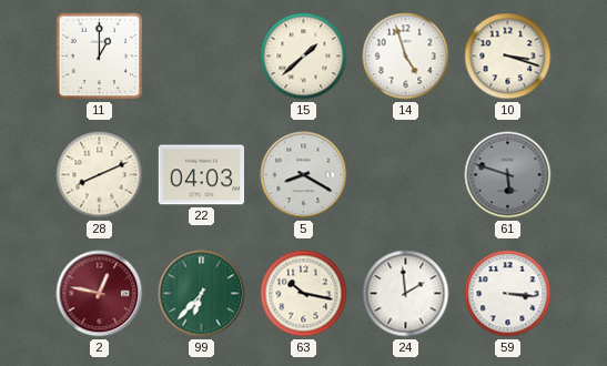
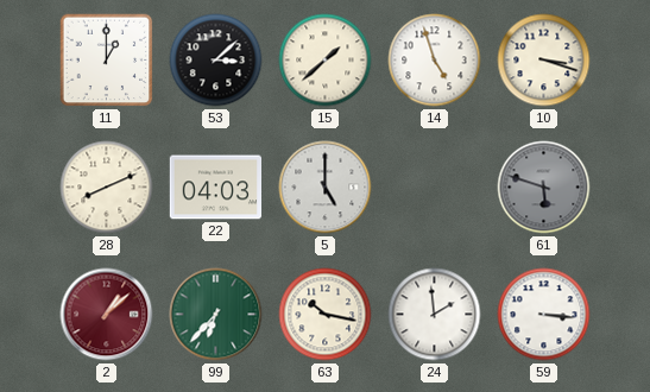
53: none -> 3:08 (216, 61)
5: 8:20 -> 5:00 (326, 188)
2: 12:47 -> 1:08 (107, 315)
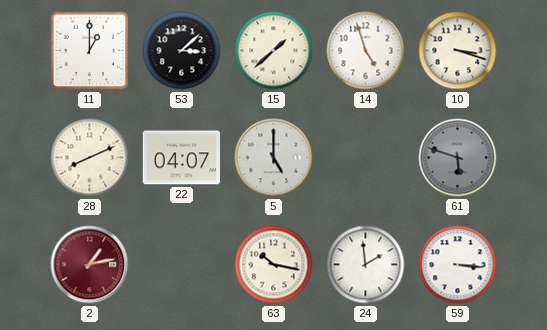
22: 04:03 -> 04:07 (181, 158)
2: 1:08 -> 1:13 (90, 265)
99: 6:37 -> none (216, 315)
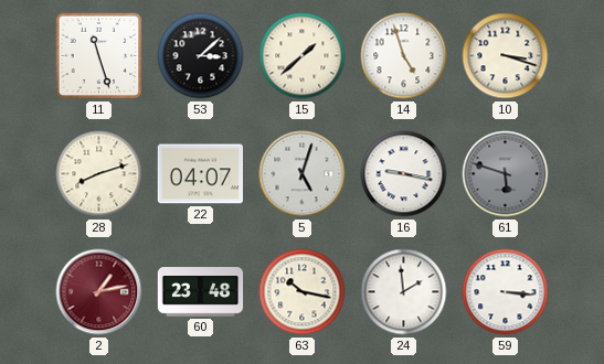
11: 1:00 -> 11:27 (99, 56)
28: 8:11 -> 8:12 (99, 174)
5: 5:00 -> 5:03 (303, 174)
16: none -> 9:17 (404, 174)
60: none -> 23:48 (201, 292)
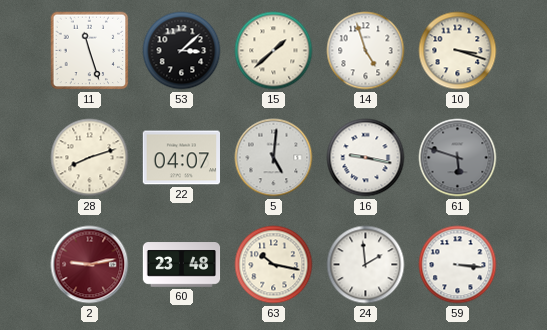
5: 5:03 -> 5:01 (274, 158)
2: 1:13 -> 9:13 (90, 265)
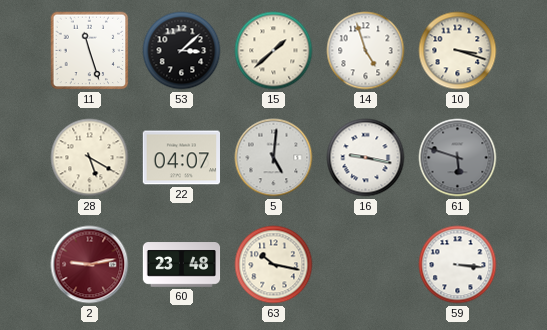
28: 8:12 -> 5:20 (90, 158)
24: 1:59 -> none (366, 265)
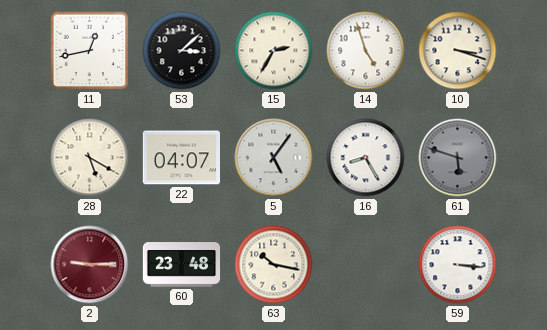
11: 11:27 -> 12:43 (90, 51)
15: 1:38 -> 2:35 (274, 51)
5: 5:01 -> 5:06 (274, 158)
16: 9:17 -> 8:25 (366, 158)
2: 9:13 -> 9:15 (90, 265)
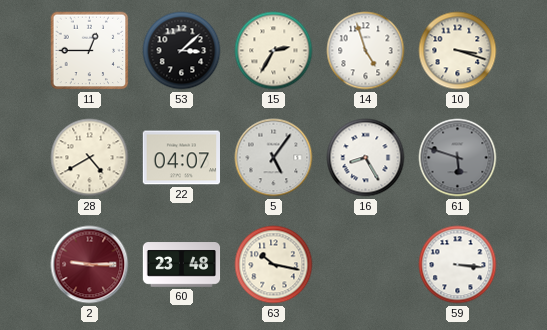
11: 12:43 -> 12:45 (90, 51)
28: 5:20 -> 4:40 (90, 158)
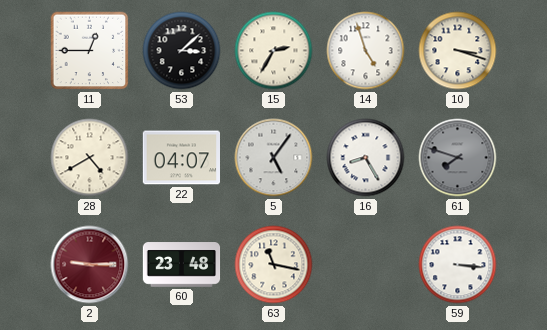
61: 5:48 -> 7:48 (458, 158)
63: 10:17 -> 11:17 (274, 265)
